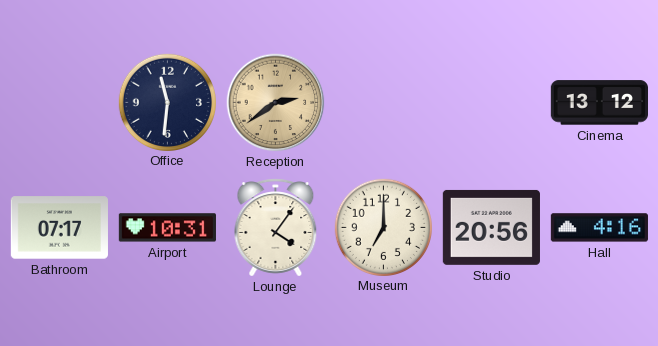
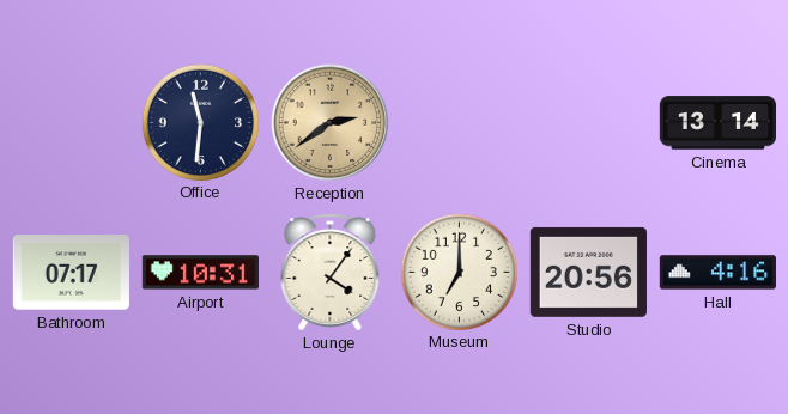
Cinema: 13:12 -> 13:14 (717, 123)
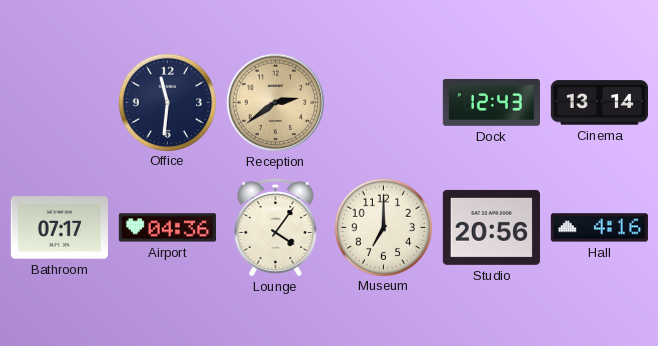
Dock: none -> 12:43 (491, 102)
Airport: 10:31 -> 04:36 (167, 228)
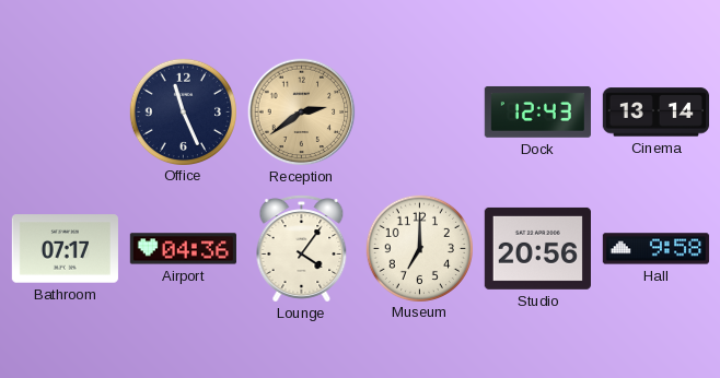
Office: 11:31 -> 11:26 (183, 111)
Hall: 4:16 -> 9:58 (655, 249)
